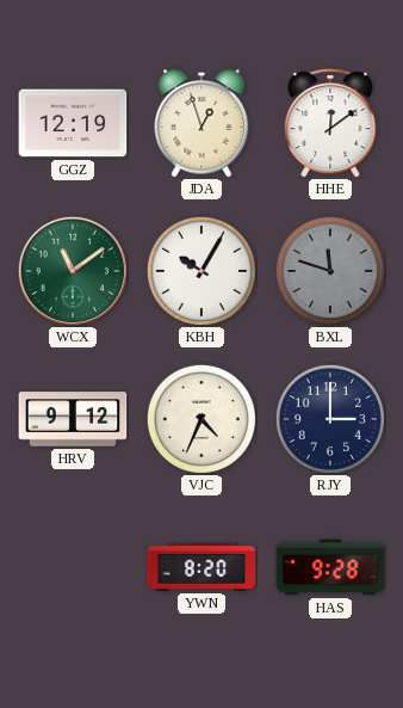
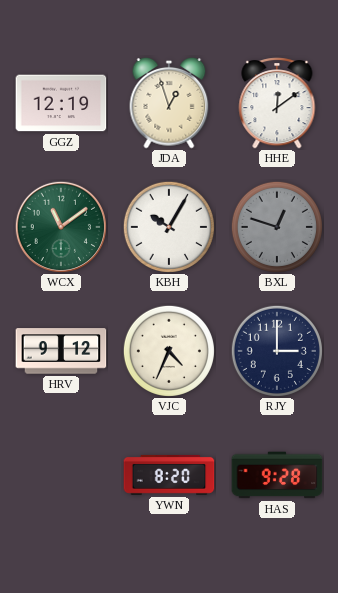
BXL: 11:48 -> 12:48 (277, 227)
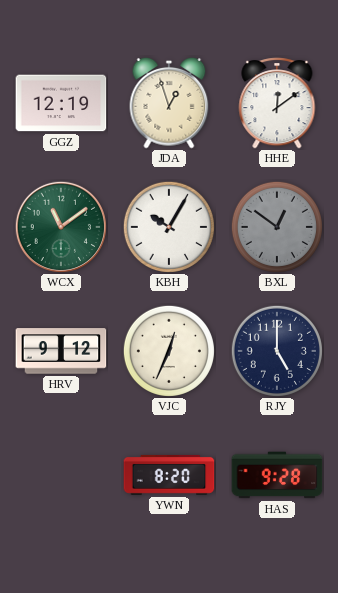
BXL: 12:48 -> 12:51 (277, 227)
VJC: 4:34 -> 12:34 (169, 351)
RJY: 3:00 -> 5:00 (277, 351)
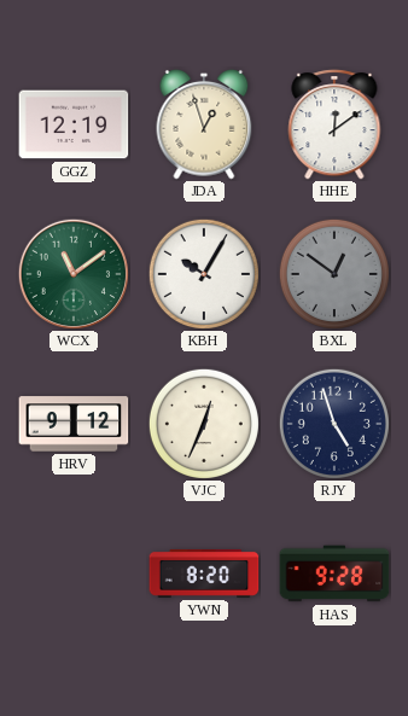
RJY: 5:00 -> 4:57 (334, 424)
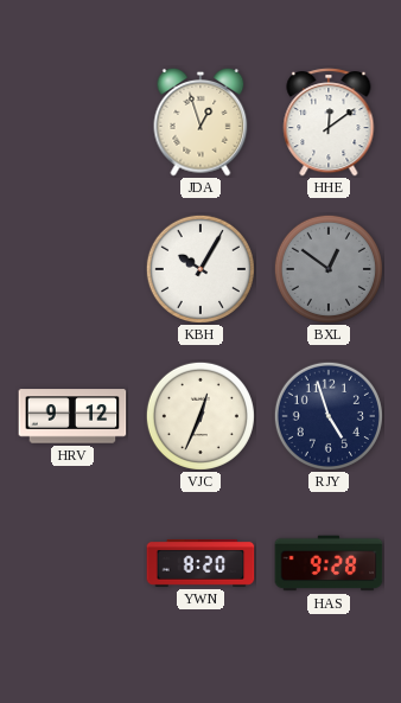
GGZ: 12:19 -> none (74, 124)
WCX: 11:09 -> none (74, 274)
